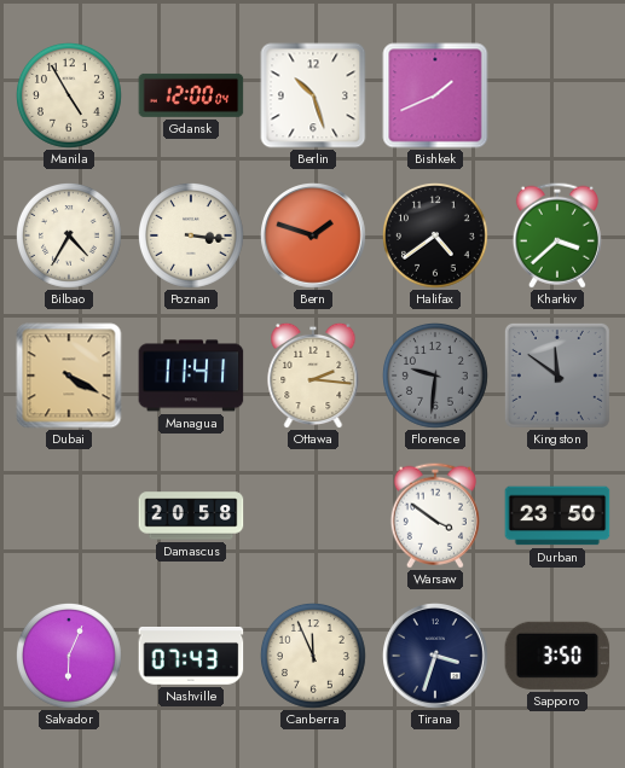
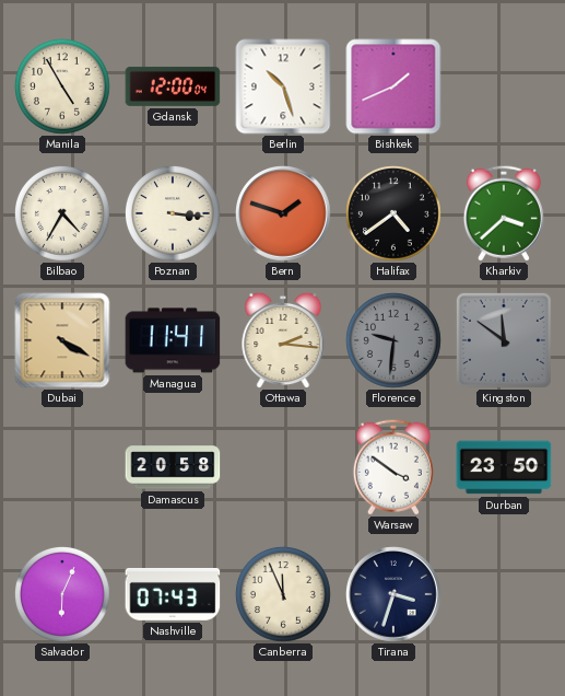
Sapporo: 3:50 -> none (557, 656)
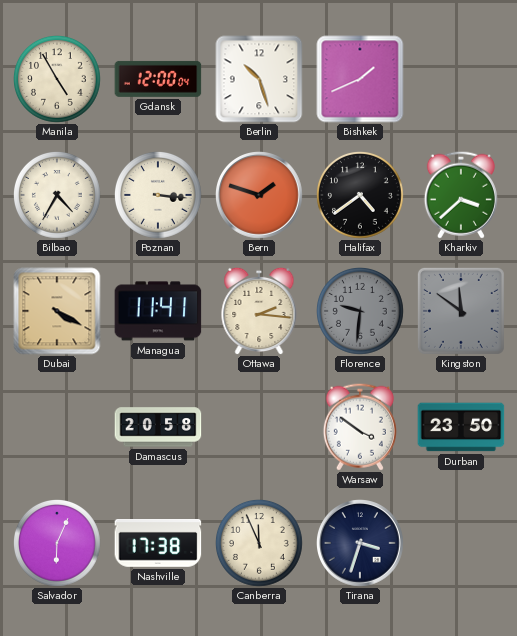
Nashville: 07:43 -> 17:38 (158, 544)
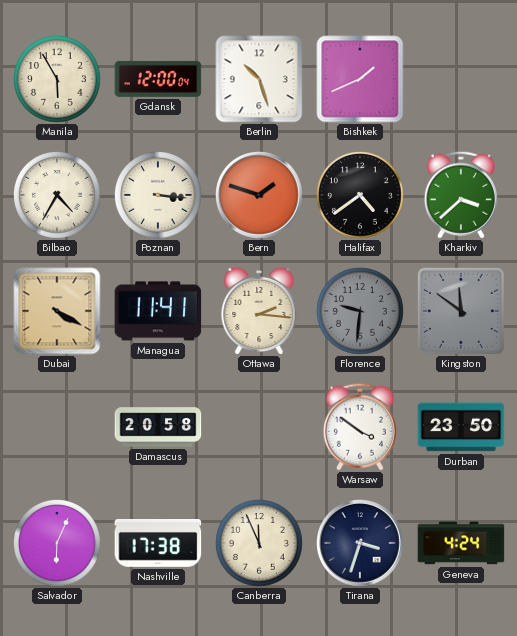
Manila: 4:55 -> 5:55 (58, 80)
Geneva: none -> 4:24 (461, 543)
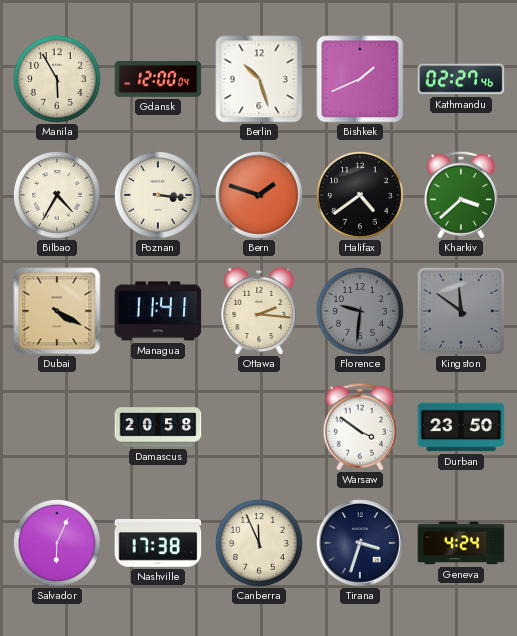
Kathmandu: none -> 02:27 (461, 79)
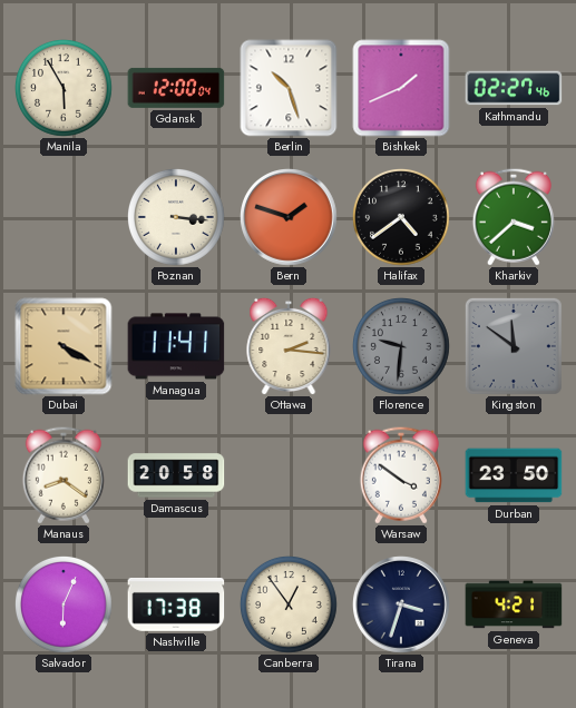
Bilbao: 4:35 -> none (58, 196)
Manaus: none -> 8:21 (64, 475)
Canberra: 11:56 -> 12:54 (290, 606)
Geneva: 4:24 -> 4:21 (514, 604)
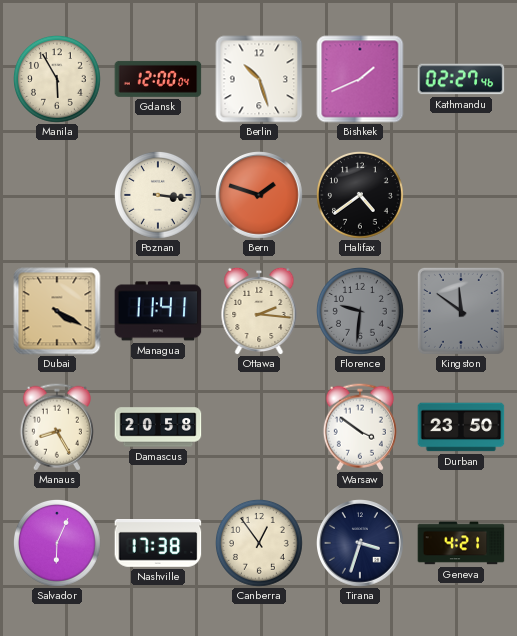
Kharkiv: 3:38 -> none (514, 217)
Manaus: 8:21 -> 8:25 (57, 427)
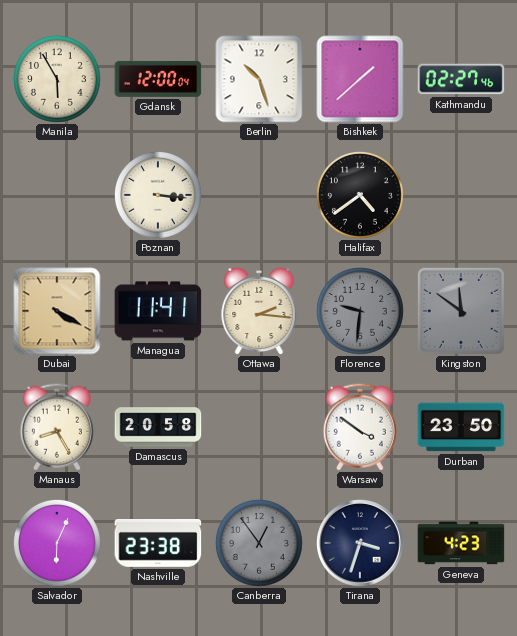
Bishkek: 1:41 -> 1:38 (360, 79)
Bern: 1:48 -> none (260, 196)
Nashville: 17:38 -> 23:38 (158, 544)
Canberra dial: cream -> grey (260, 544)
Geneva: 4:21 -> 4:23 (461, 543)
